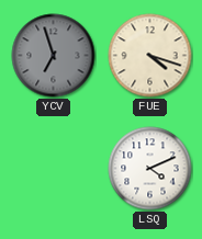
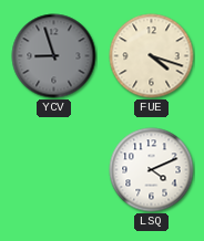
YCV: 6:57 -> 8:57 (54, 56)
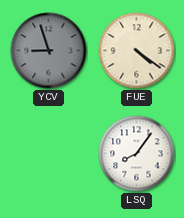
FUE: 4:18 -> 4:21 (137, 51)
LSQ: 4:11 -> 8:06 (137, 154)
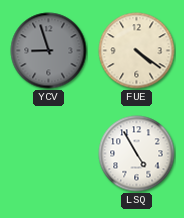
LSQ: 8:06 -> 4:55 (137, 154)
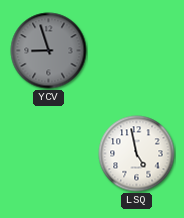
FUE: 4:21 -> none (137, 51)
LSQ: 4:55 -> 4:58 (137, 154)
